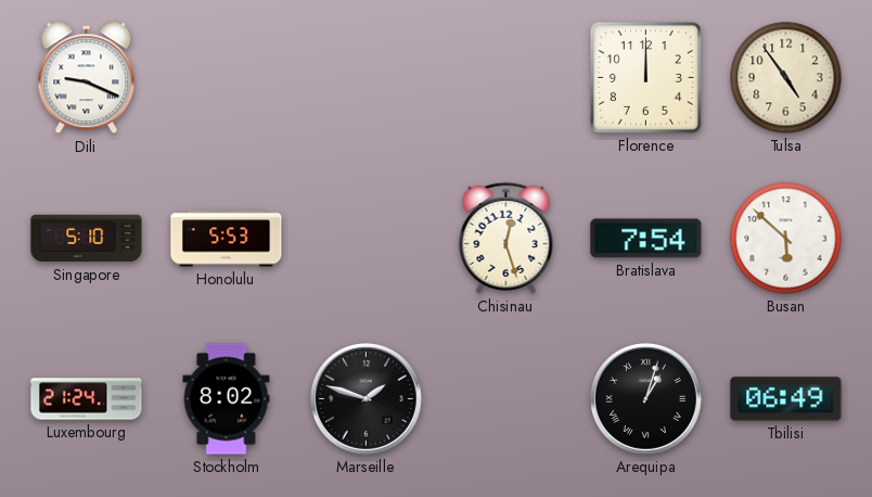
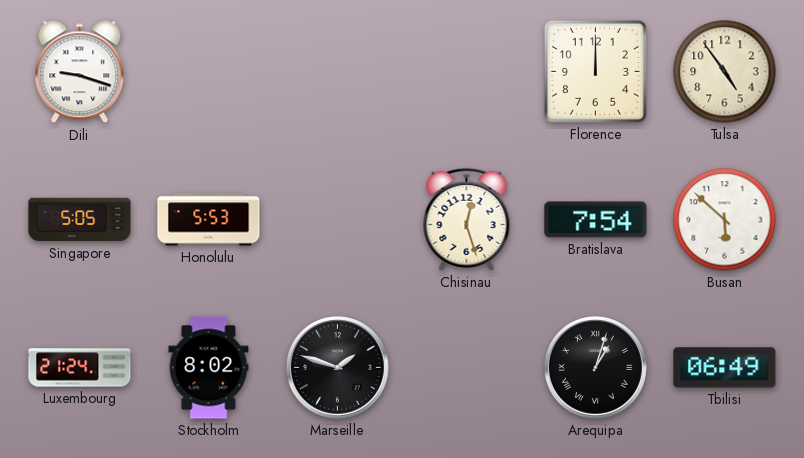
Dili: 9:19 -> 9:18 (80, 72)
Singapore: 5:10 -> 5:05 (80, 220)
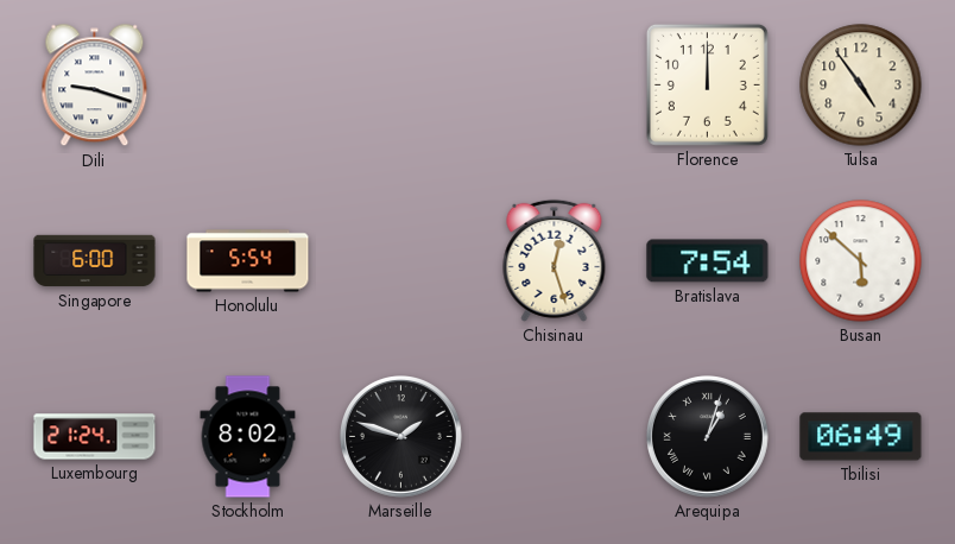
Singapore: 5:05 -> 6:00 (95, 261)
Honolulu: 5:53 -> 5:54 (248, 261)
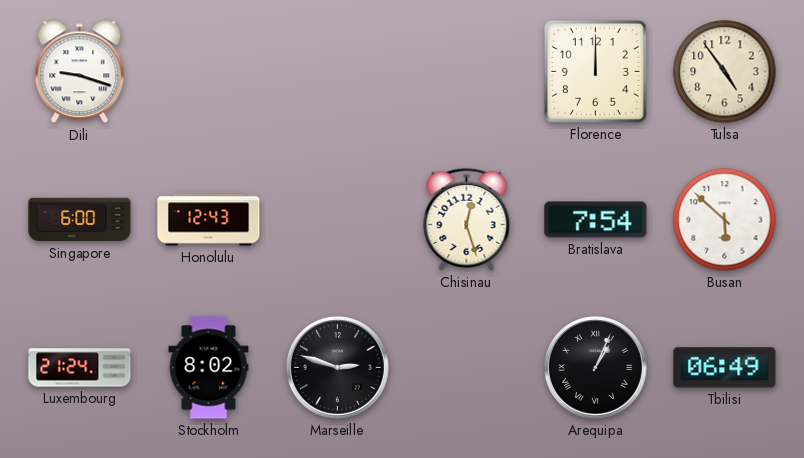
Honolulu: 5:54 -> 12:43 (209, 220)
Marseille: 1:48 -> 2:48 (338, 368)
Arequipa: 1:03 -> 1:04 (596, 368)
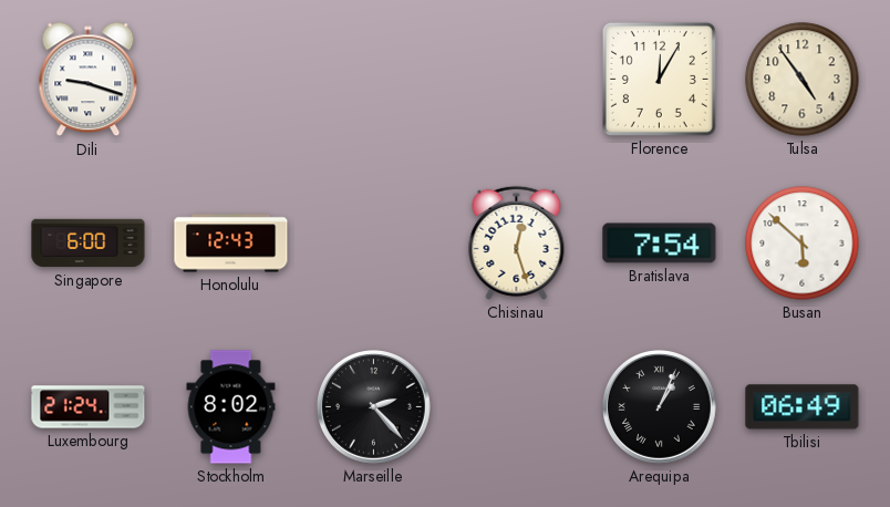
Florence: 12:00 -> 12:05 (659, 79)
Marseille: 2:48 -> 2:23 (374, 407)
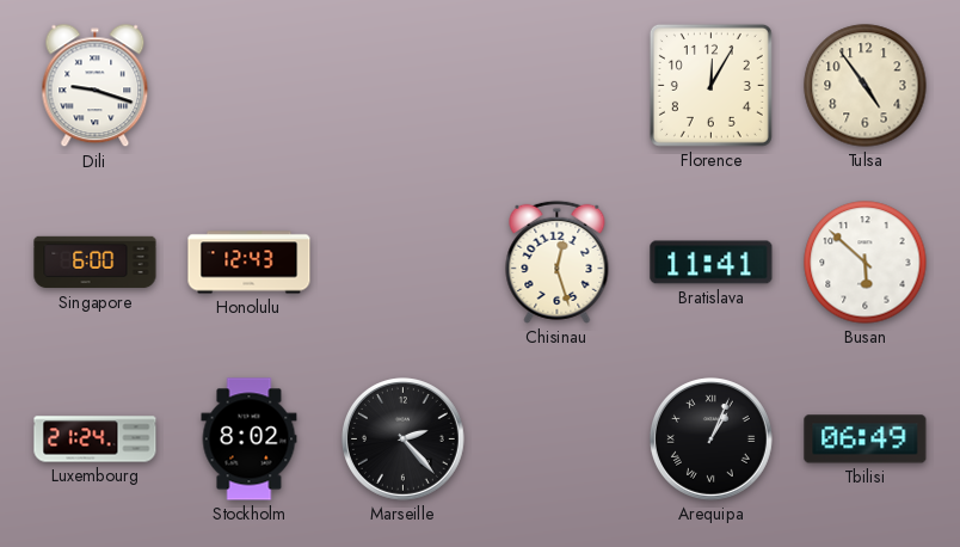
Bratislava: 7:54 -> 11:41 (712, 263)
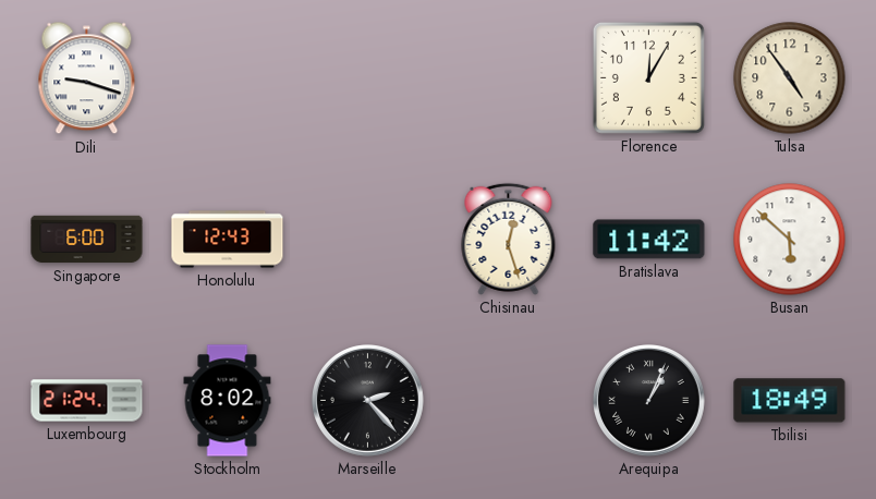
Bratislava: 11:41 -> 11:42 (649, 240)
Tbilisi: 06:49 -> 18:49 (790, 401)
